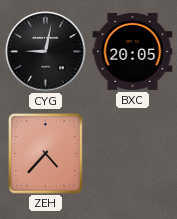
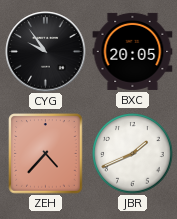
CYG: 9:02 -> 9:54 (46, 52)
JBR: none -> 1:41 (133, 154)
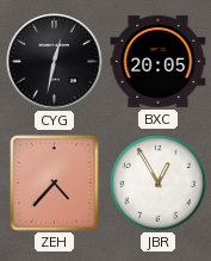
CYG: 9:54 -> 12:32 (55, 62)
JBR: 1:41 -> 12:55 (159, 184)
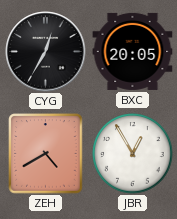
CYG: 12:32 -> 12:35 (46, 52)
ZEH: 4:37 -> 4:40 (46, 154)
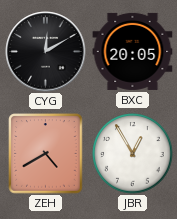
CYG: 12:35 -> 12:10 (46, 52)
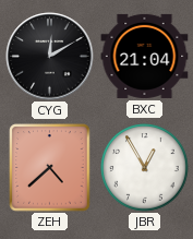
BXC: 20:05 -> 21:04 (145, 56)
ZEH: 4:40 -> 4:38 (50, 168)
